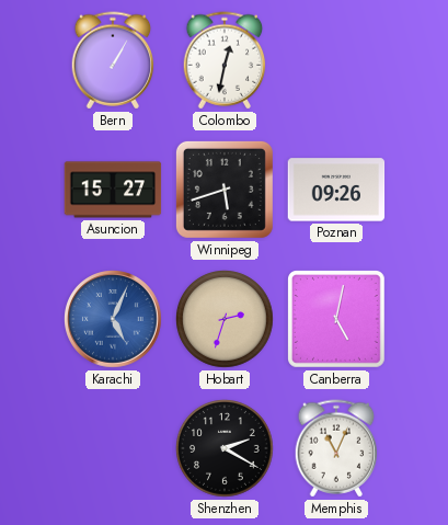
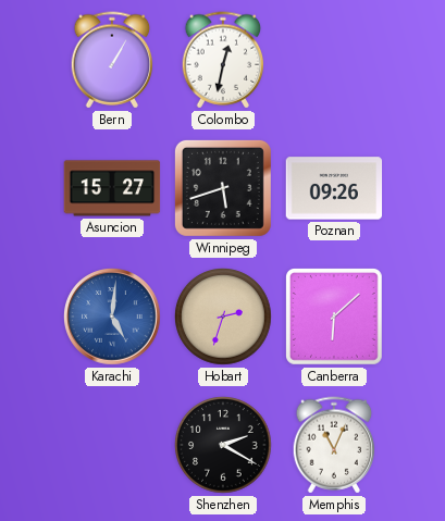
Karachi: 5:04 -> 5:01 (113, 318)
Canberra: 5:02 -> 6:08 (335, 318)
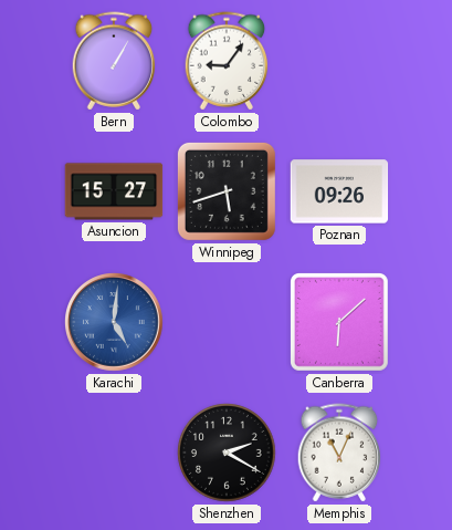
Colombo: 12:32 -> 9:06 (227, 61)
Hobart: 2:33 -> none (224, 318)
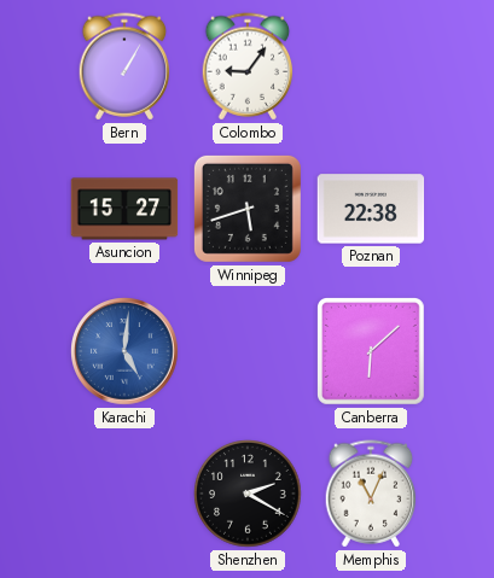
Poznan: 09:26 -> 22:38 (371, 209)
